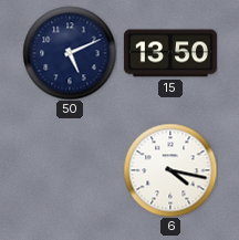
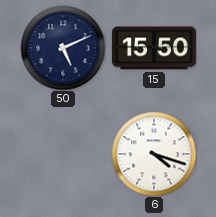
15: 13:50 -> 15:50 (154, 48)
6: 4:17 -> 4:18 (154, 154)
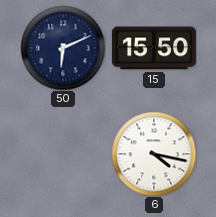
50: 5:11 -> 6:11 (63, 48)
6: 4:18 -> 4:17 (154, 154)
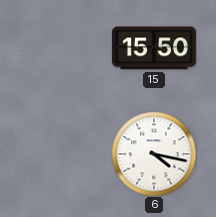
50: 6:11 -> none (63, 48)
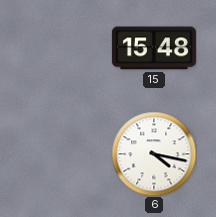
15: 15:50 -> 15:48 (154, 48)
